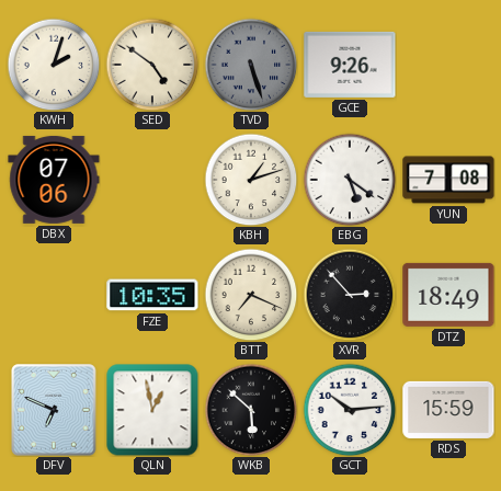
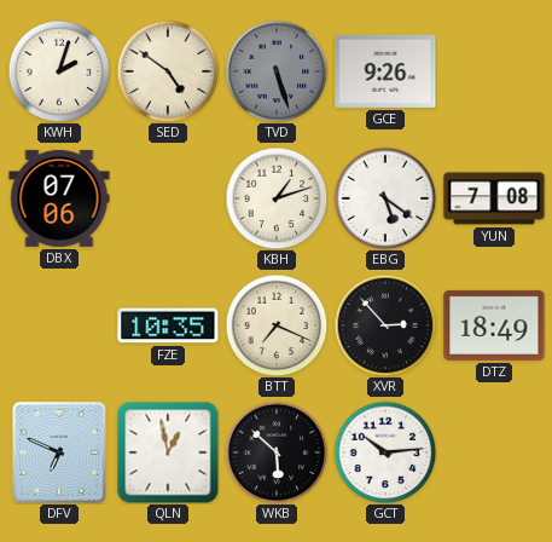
RDS: 15:59 -> none (448, 410)
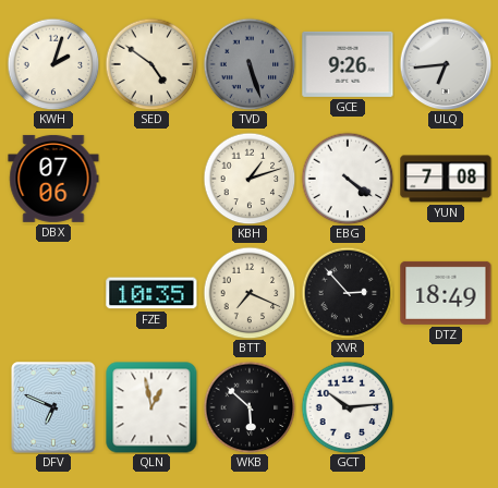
ULQ: none -> 6:44 (446, 64)
EBG: 5:21 -> 4:21 (348, 179)
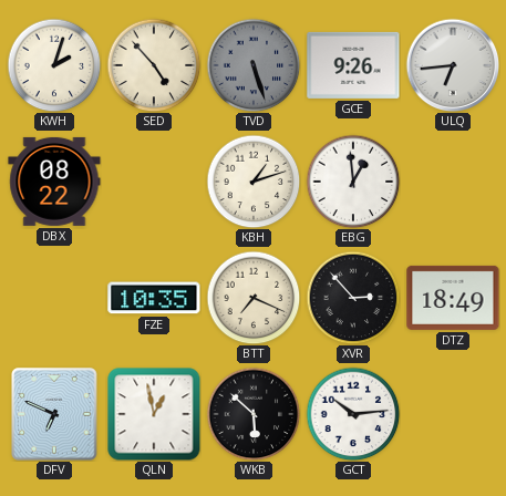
SED: 4:51 -> 4:53 (154, 65)
DBX: 07:06 -> 08:22 (54, 182)
EBG: 4:21 -> 12:59 (353, 182)
YUN: 7:08 -> none (446, 179)
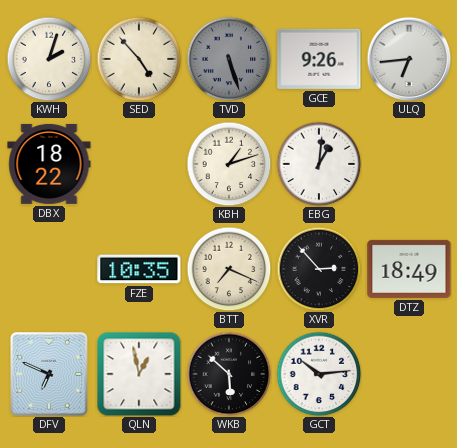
DBX: 08:22 -> 18:22 (49, 164)
EBG: 12:59 -> 1:01 (319, 164)
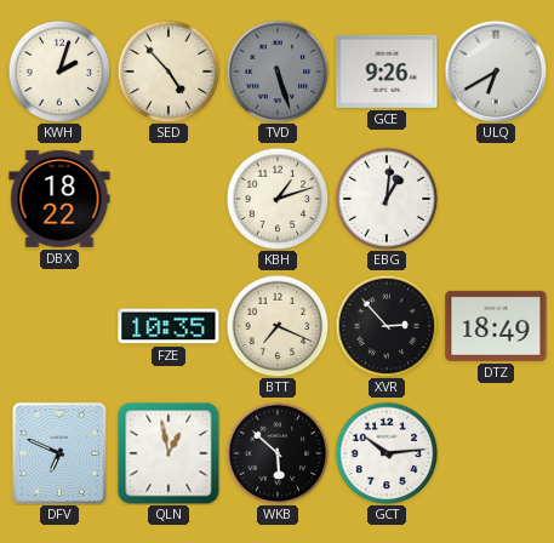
ULQ: 6:44 -> 6:40 (496, 72)
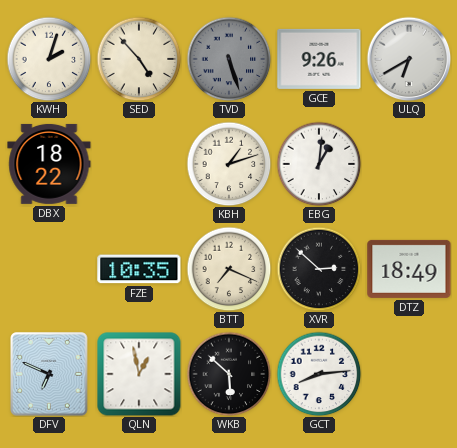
XVR: 2:53 -> 2:52 (319, 269)
GCT: 10:14 -> 8:14 (319, 374)
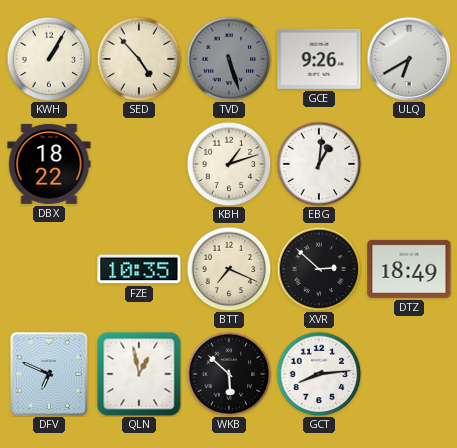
KWH: 2:03 -> 1:05 (49, 59)
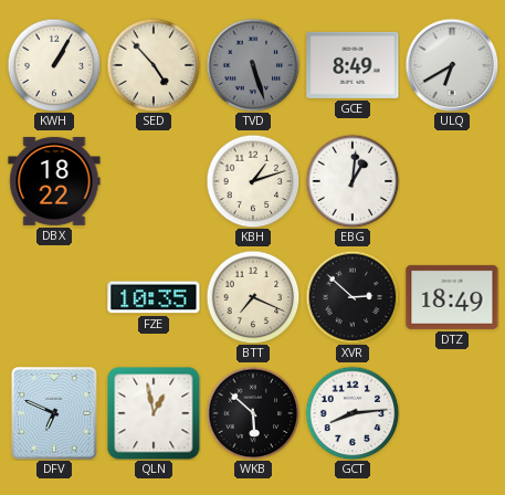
GCE: 9:26 -> 8:49 (353, 65)
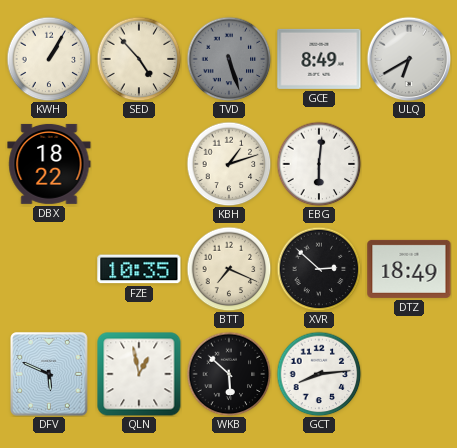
EBG: 1:01 -> 6:01 (319, 164)
DFV: 6:49 -> 5:49 (49, 374)
